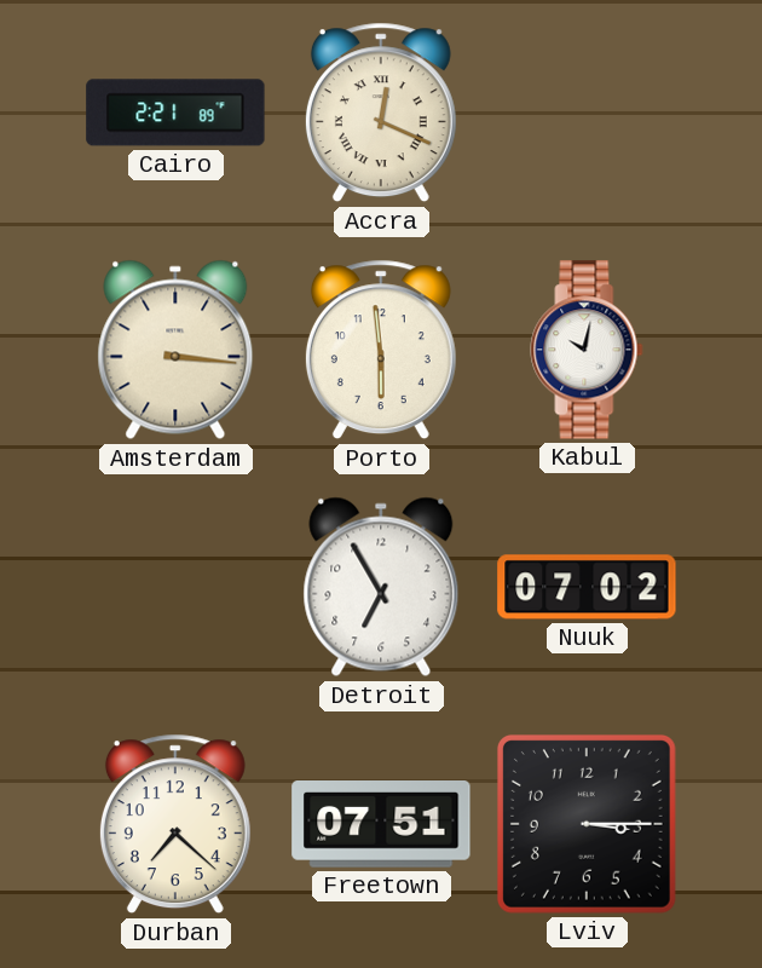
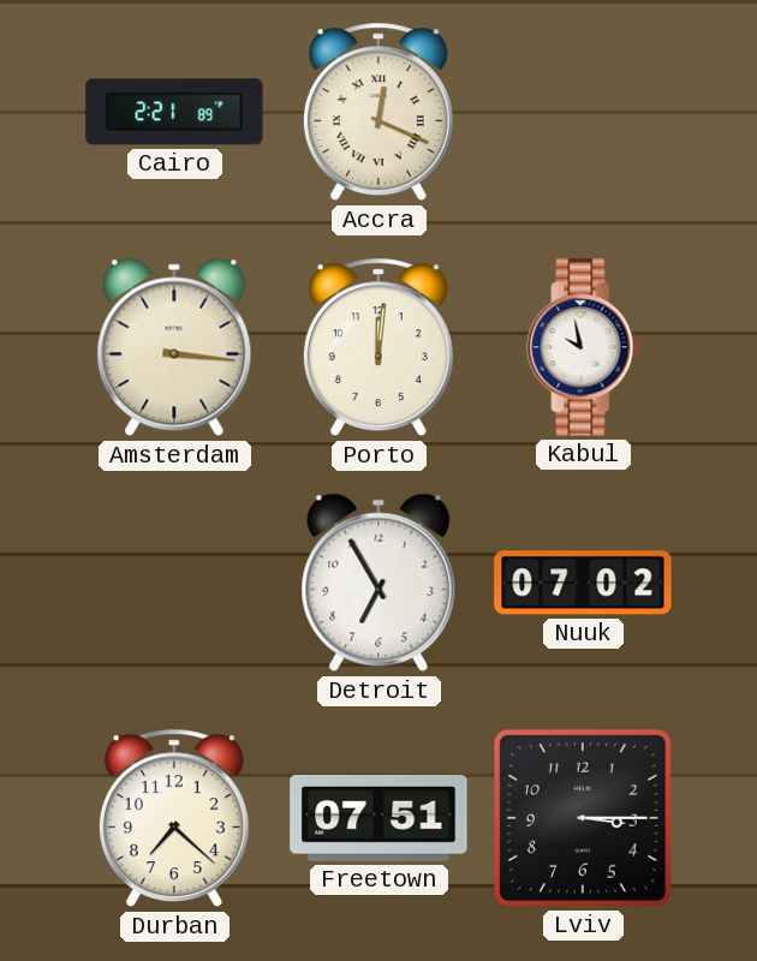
Porto: 5:59 -> 12:01 (378, 347)
Kabul: 10:02 -> 9:58 (583, 347)
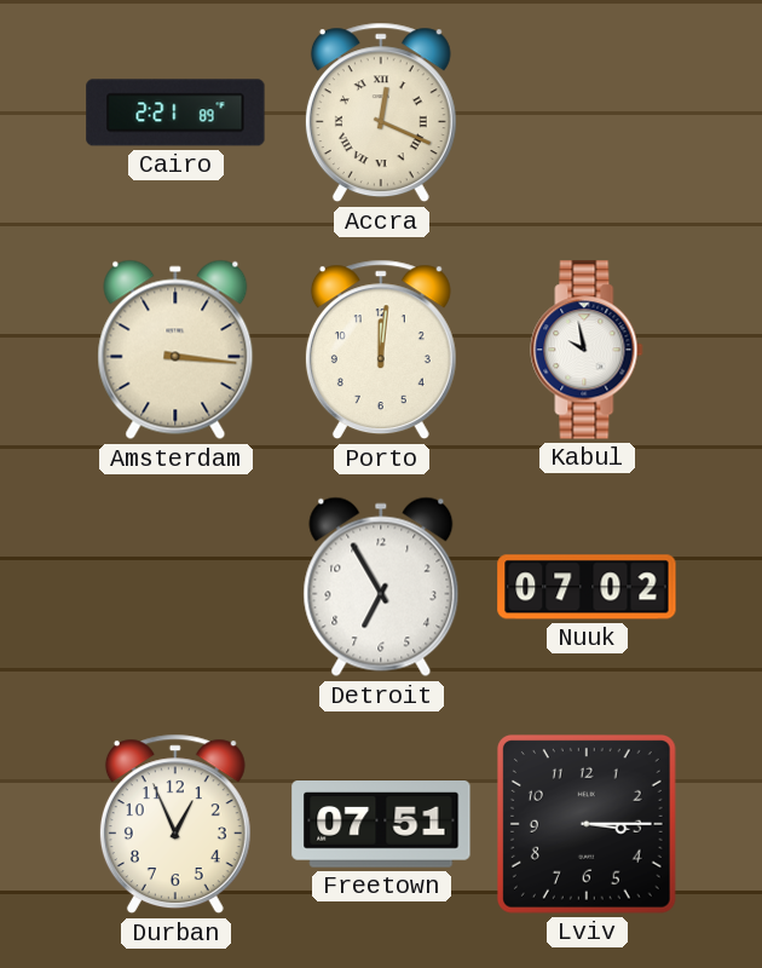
Durban: 7:22 -> 12:56 (175, 824)
